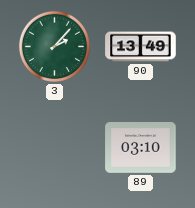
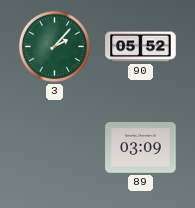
90: 13:49 -> 05:52 (141, 47)
89: 03:10 -> 03:09 (141, 148)
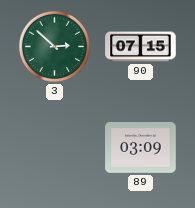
3: 2:07 -> 2:52 (54, 46)
90: 05:52 -> 07:15 (141, 47)
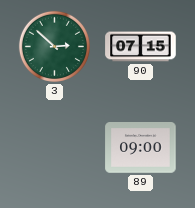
89: 03:09 -> 09:00 (141, 148)
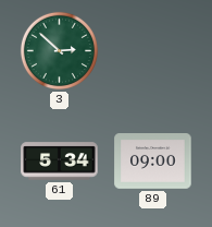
90: 07:15 -> none (141, 47)
61: none -> 5:34 (60, 162)
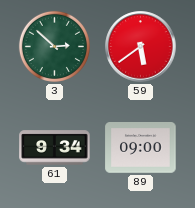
59: none -> 5:39 (141, 47)
61: 5:34 -> 9:34 (55, 148)
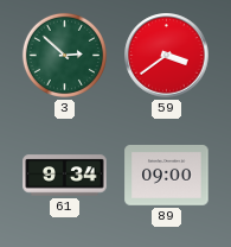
59: 5:39 -> 3:39 (167, 56)
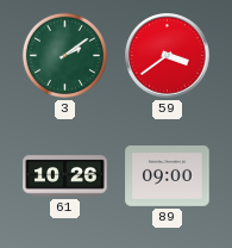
3: 2:52 -> 2:09 (64, 55)
61: 9:34 -> 10:26 (65, 176)
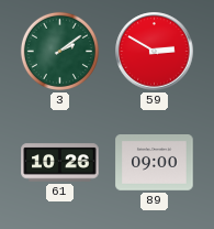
59: 3:39 -> 2:50 (155, 52)
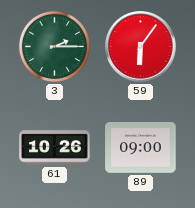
3: 2:09 -> 2:15 (54, 46)
59: 2:50 -> 6:06 (141, 47)
